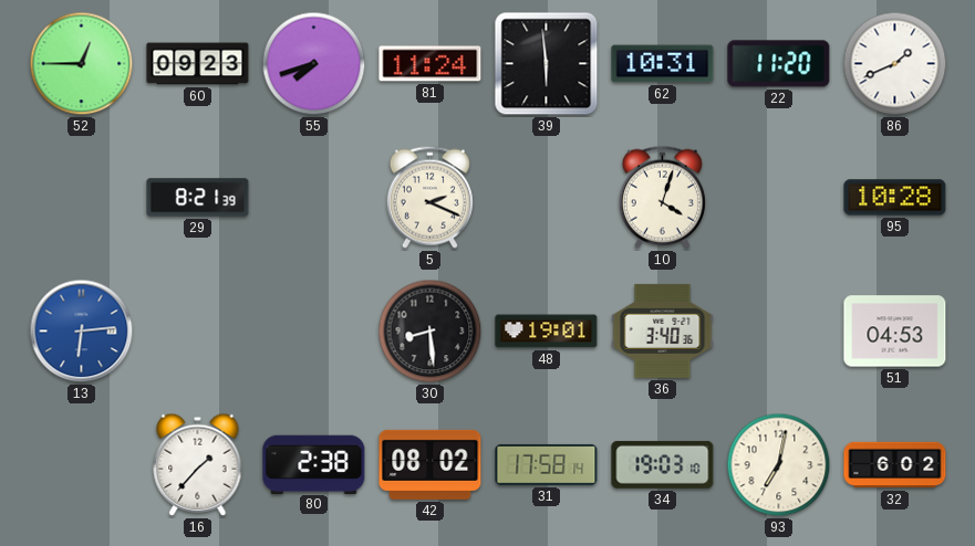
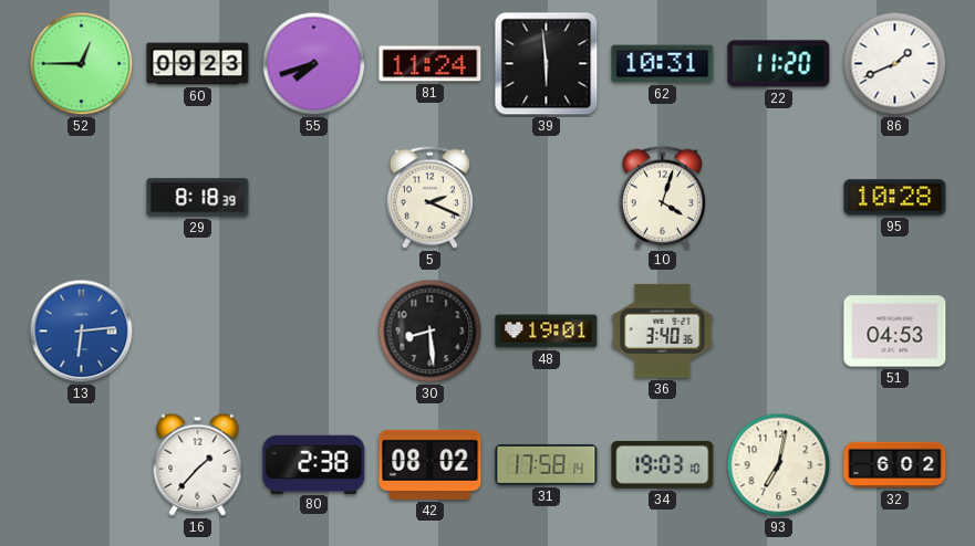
29: 8:21 -> 8:18 (198, 198)
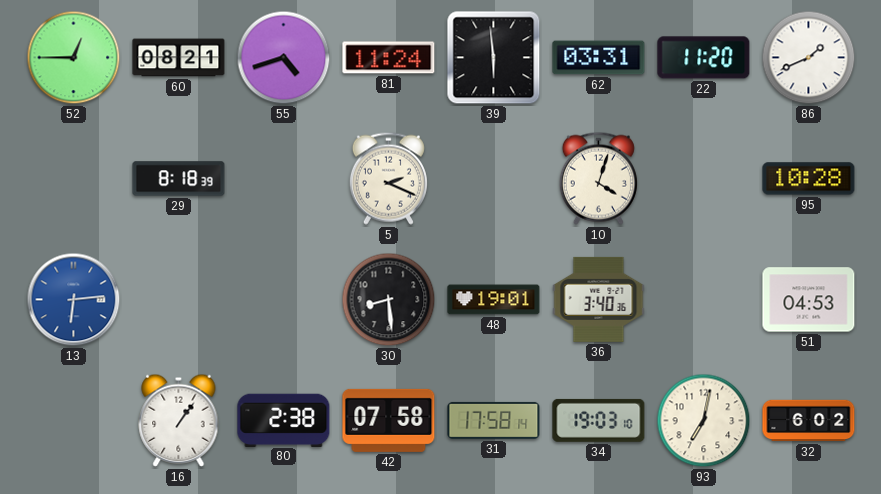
60: 09:23 -> 08:21 (179, 58)
55: 7:42 -> 4:42 (284, 58)
62: 10:31 -> 03:31 (599, 58)
16: 1:37 -> 1:06 (179, 420)
42: 08:02 -> 07:58 (389, 420)
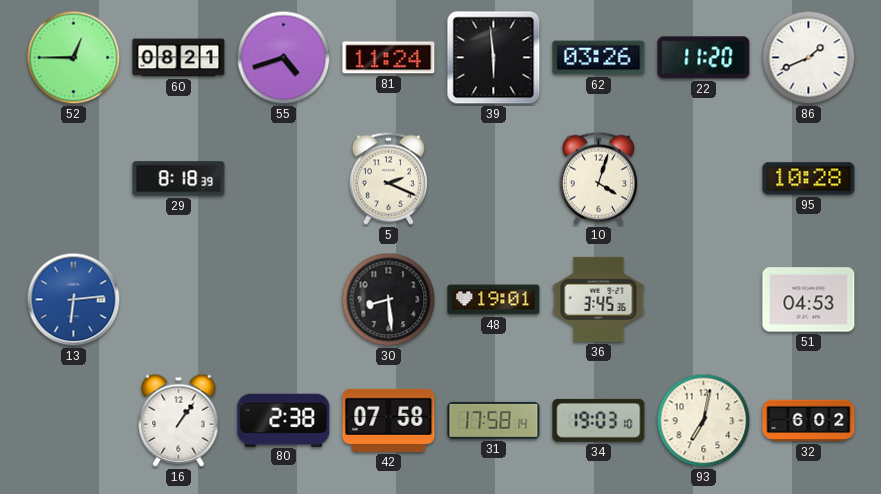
62: 03:31 -> 03:26 (599, 58)
36: 3:40 -> 3:45 (599, 299)
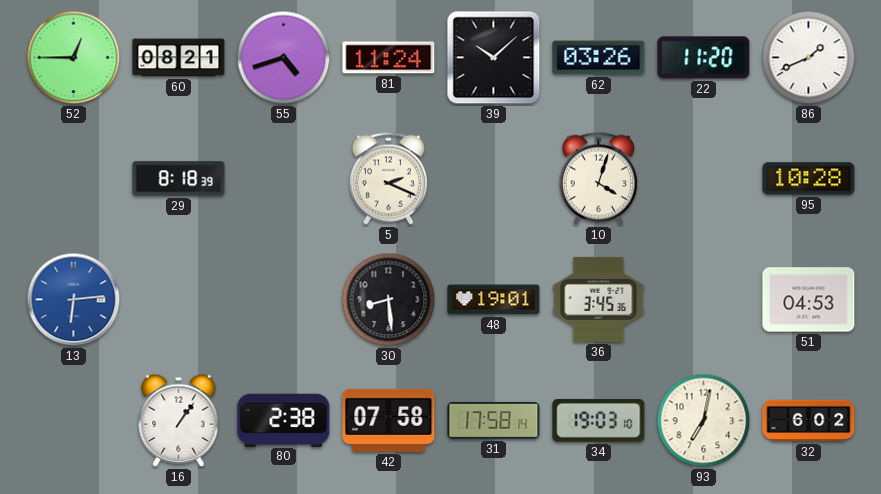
39: 5:59 -> 10:08 (494, 58)
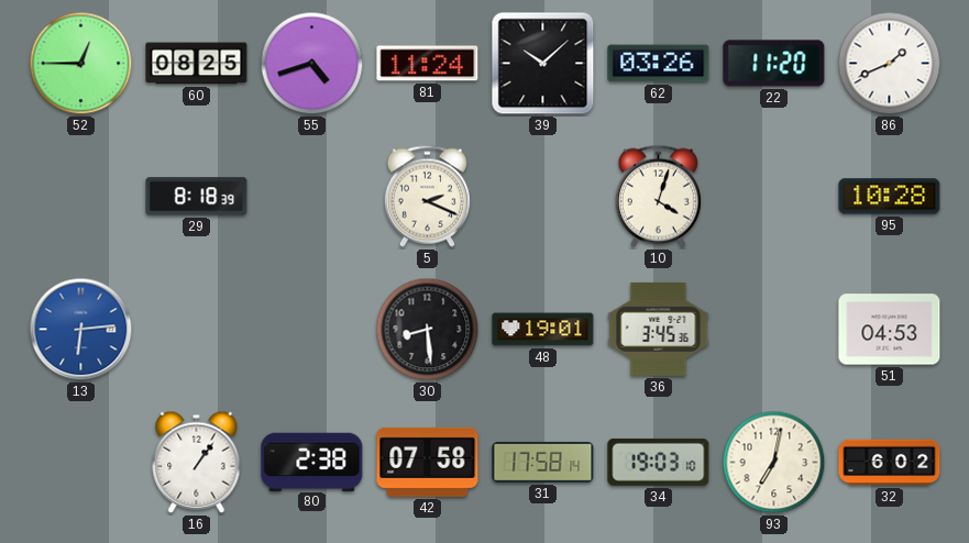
60: 08:21 -> 08:25 (197, 64)
